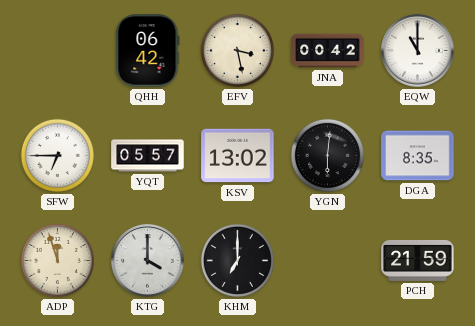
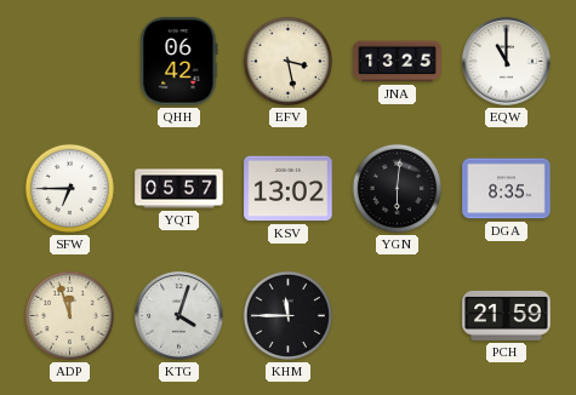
JNA: 00:42 -> 13:25 (398, 62)
KTG: 4:00 -> 4:03 (179, 316)
KHM: 7:00 -> 11:45 (287, 315)
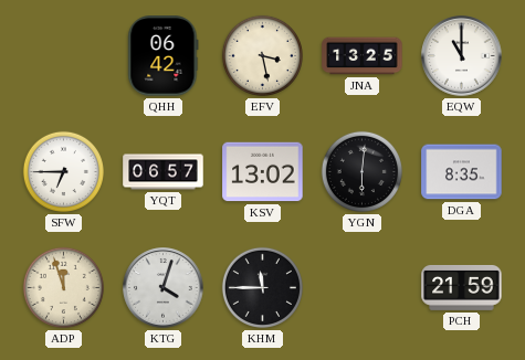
YQT: 05:57 -> 06:57 (164, 172)
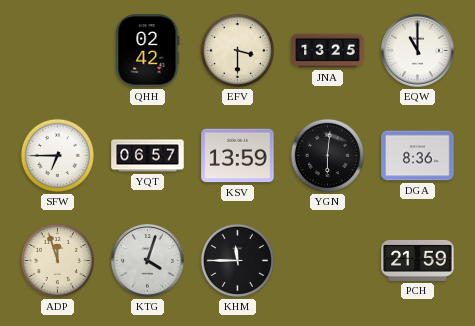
QHH: 06:42 -> 02:42 (148, 51)
EFV: 3:28 -> 3:30 (237, 50)
KSV: 13:02 -> 13:59 (238, 156)
DGA: 8:35 -> 8:36 (418, 156)
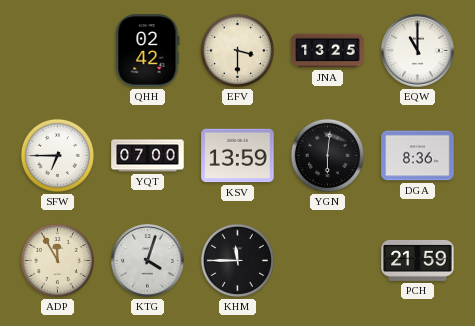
YQT: 06:57 -> 07:00 (148, 156)
ADP: 11:57 -> 11:55 (57, 260)
